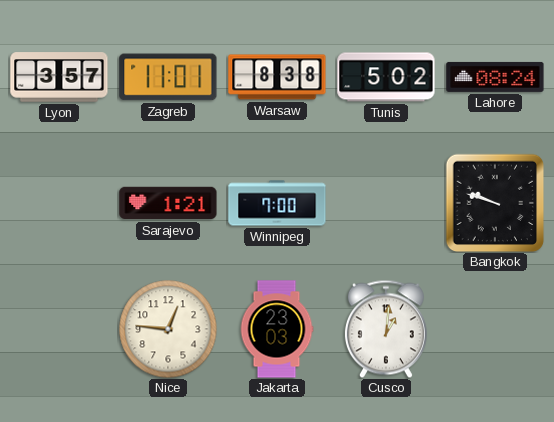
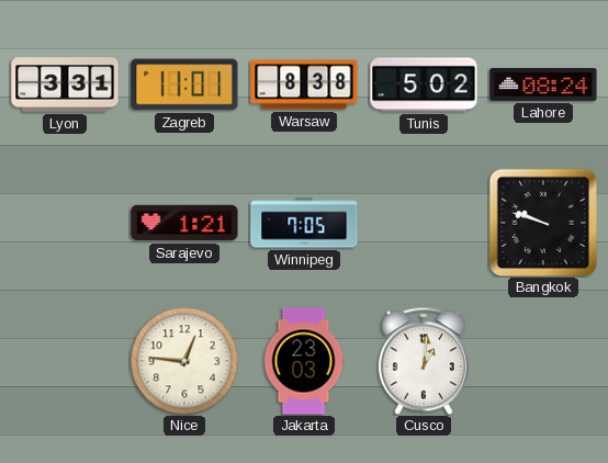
Lyon: 3:57 -> 3:31 (65, 84)
Winnipeg: 7:00 -> 7:05 (304, 223)
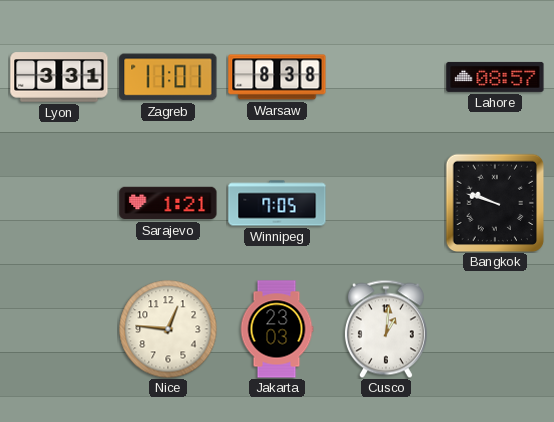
Tunis: 5:02 -> none (424, 84)
Lahore: 08:24 -> 08:57 (495, 77)
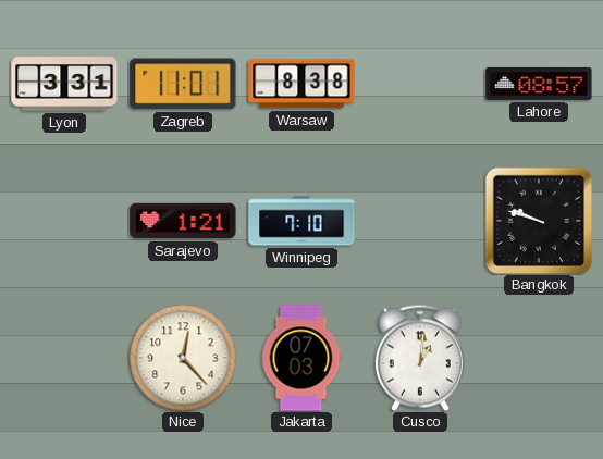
Winnipeg: 7:05 -> 7:10 (301, 221)
Nice: 12:46 -> 12:23 (183, 358)
Jakarta: 23:03 -> 07:03 (301, 358)
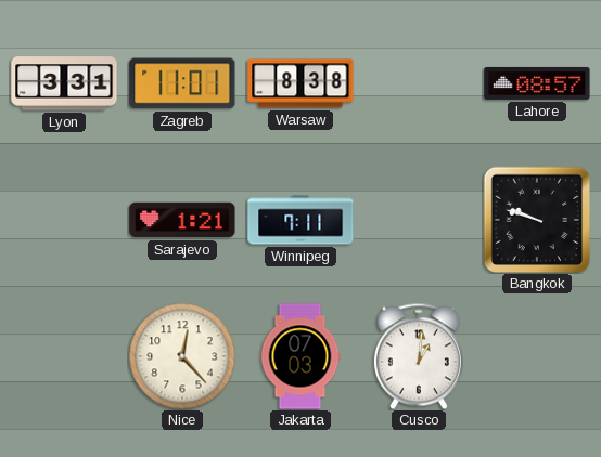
Winnipeg: 7:10 -> 7:11 (300, 220)
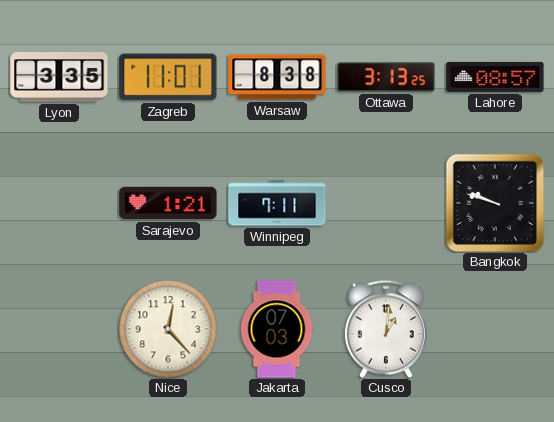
Lyon: 3:31 -> 3:35 (59, 77)
Ottawa: none -> 3:13 (386, 77)
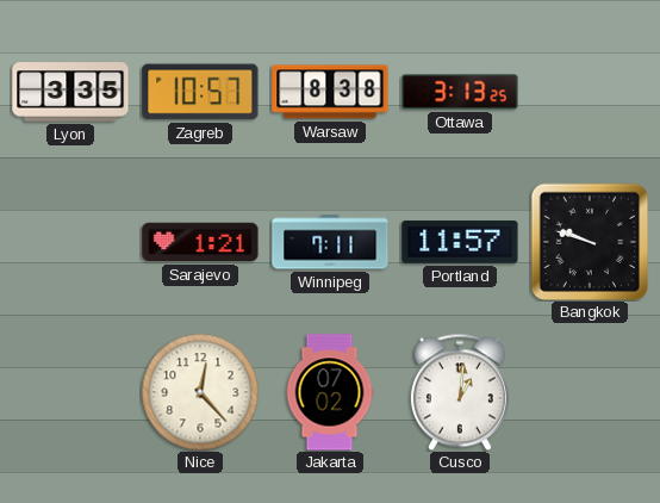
Zagreb: 11:01 -> 10:57 (200, 92)
Lahore: 08:57 -> none (495, 77)
Portland: none -> 11:57 (460, 242)
Jakarta: 07:03 -> 07:02 (330, 392)
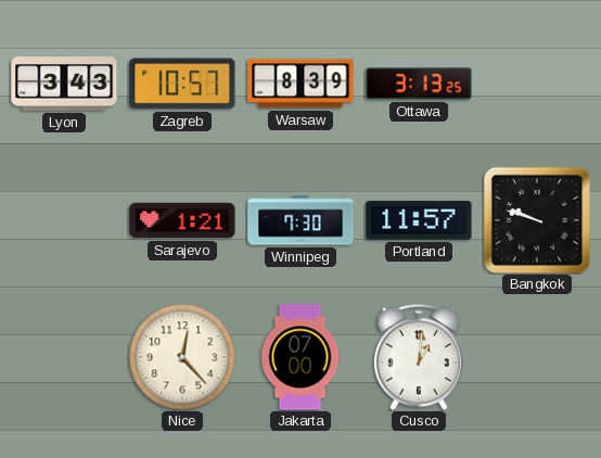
Lyon: 3:35 -> 3:43 (64, 84)
Warsaw: 8:38 -> 8:39 (300, 84)
Winnipeg: 7:11 -> 7:30 (300, 220)
Jakarta: 07:02 -> 07:00 (300, 357)
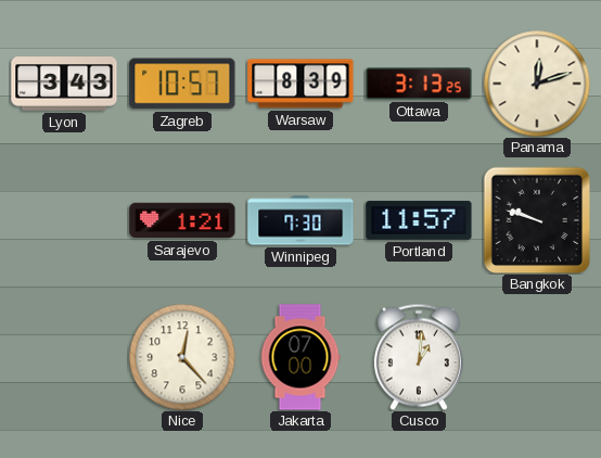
Panama: none -> 12:12 (537, 84)
